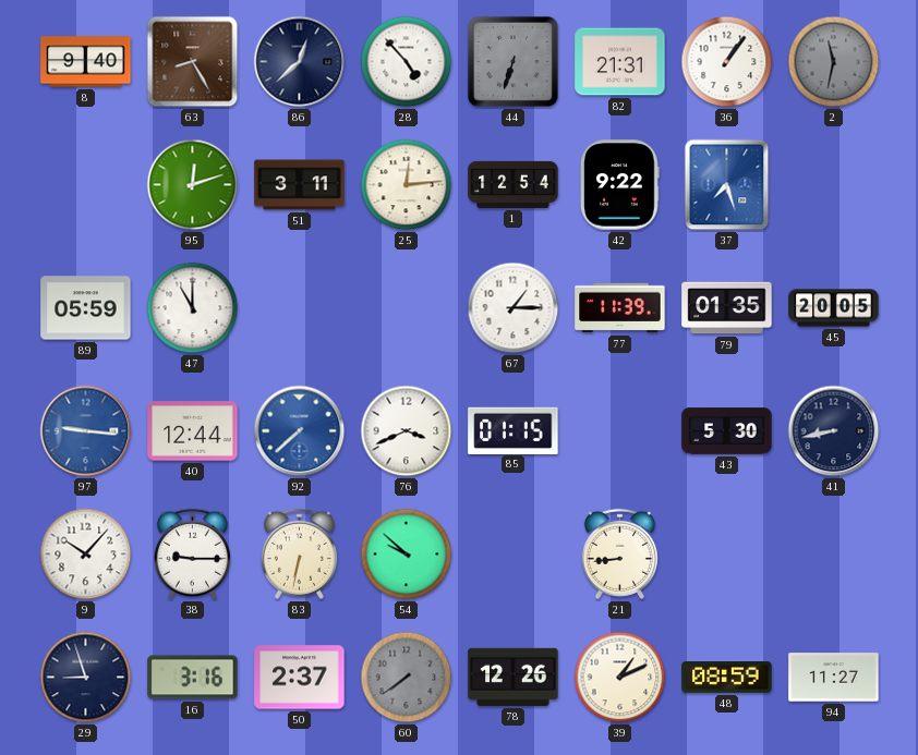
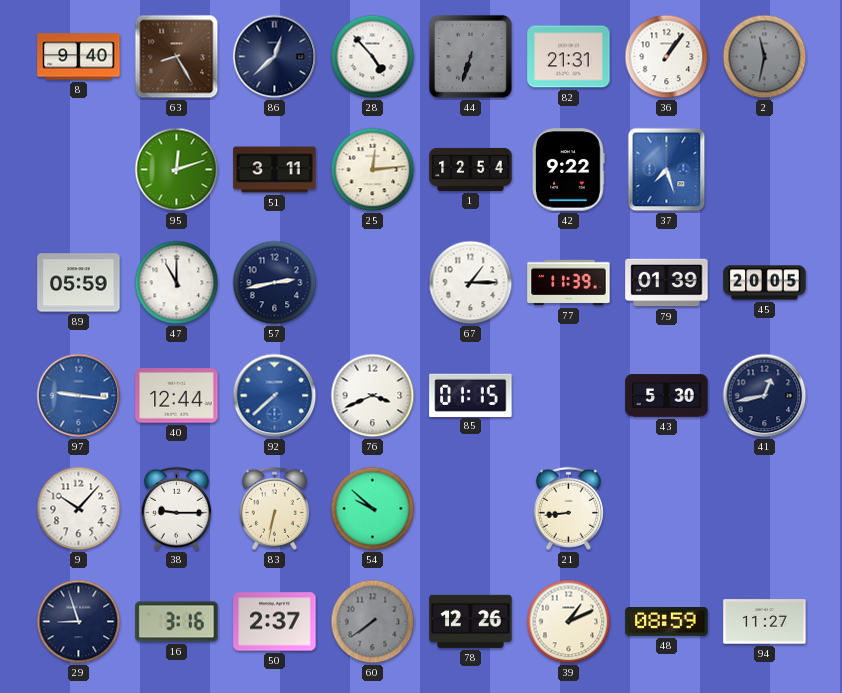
57: none -> 2:43 (275, 283)
79: 01:35 -> 01:39 (667, 283)
41: 8:43 -> 12:43 (765, 396)
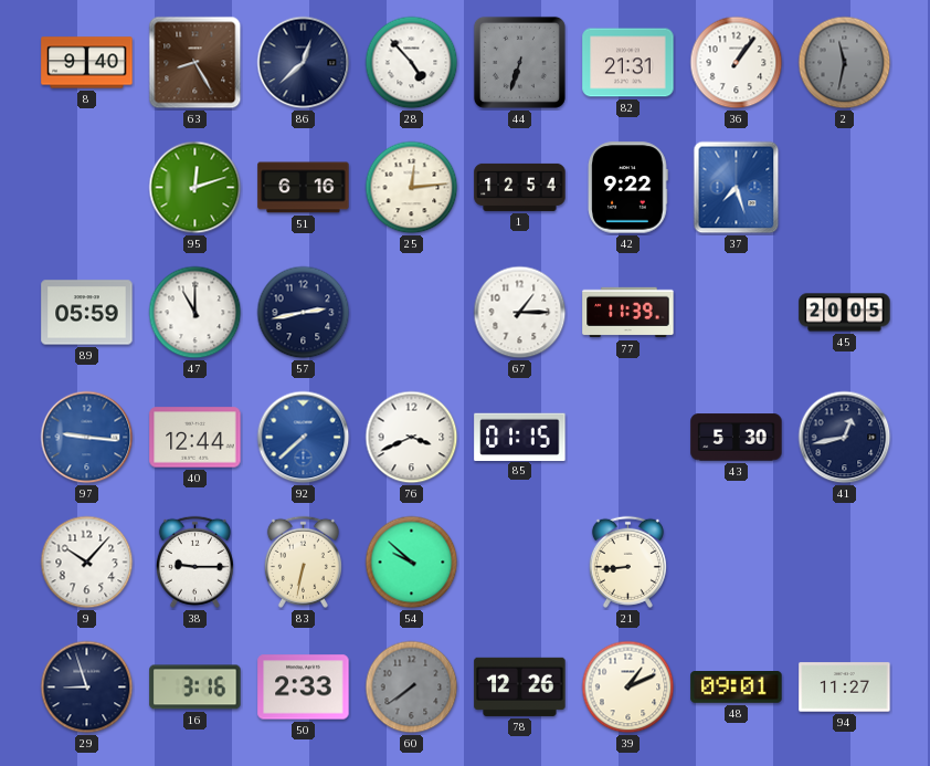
51: 3:11 -> 6:16 (304, 188)
79: 01:39 -> none (667, 283)
50: 2:37 -> 2:33 (304, 688)
48: 08:59 -> 09:01 (737, 688)
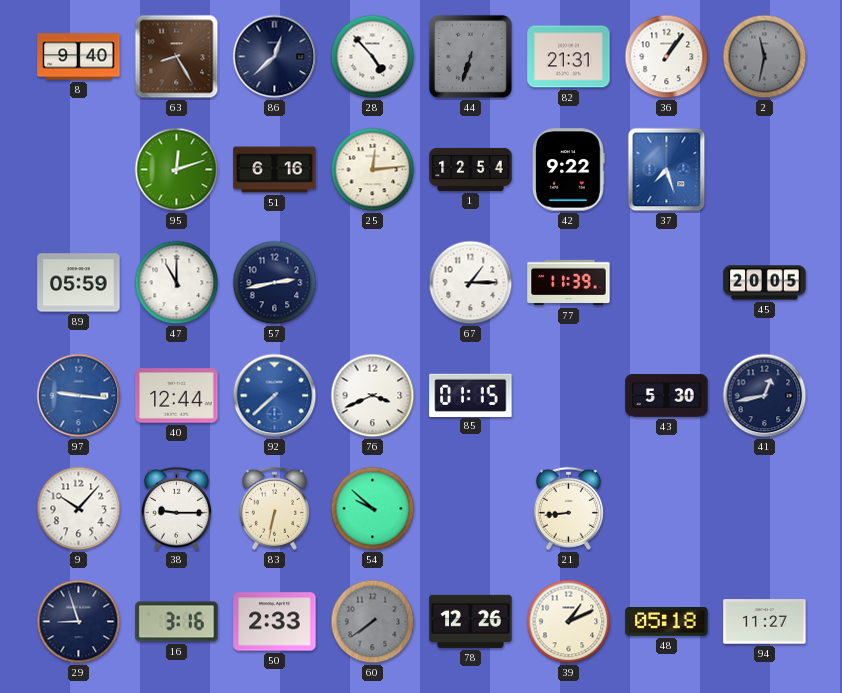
48: 09:01 -> 05:18 (667, 622)
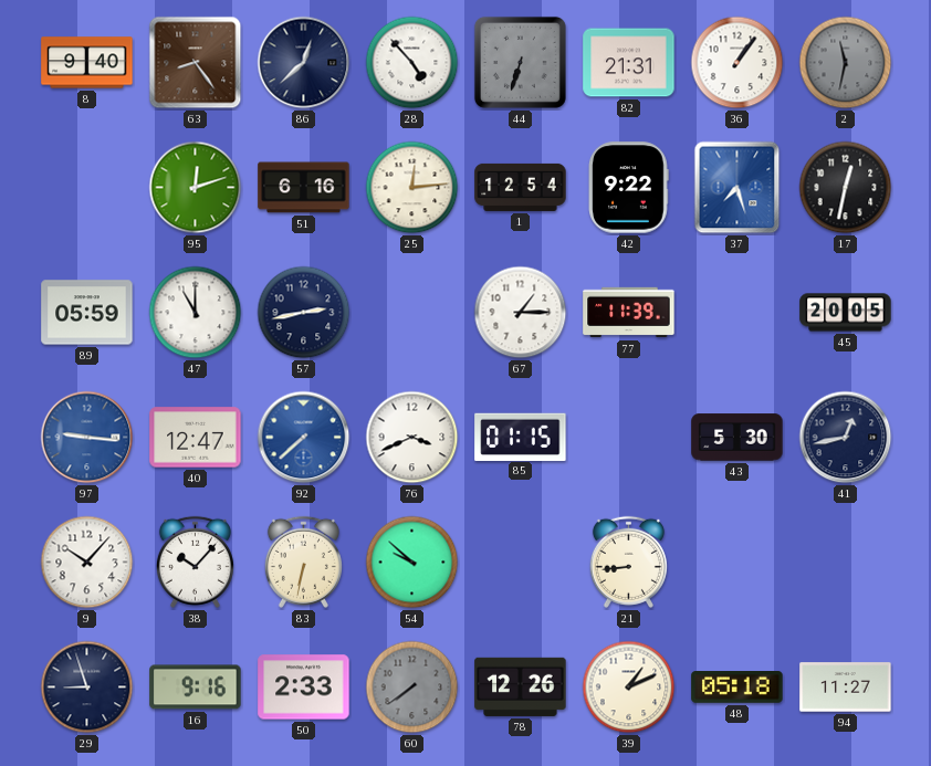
63: 8:25 -> 8:24 (196, 63)
17: none -> 12:32 (846, 188)
40: 12:44 -> 12:47 (196, 438)
38: 9:15 -> 10:07 (195, 562)
16: 3:16 -> 9:16 (196, 688)
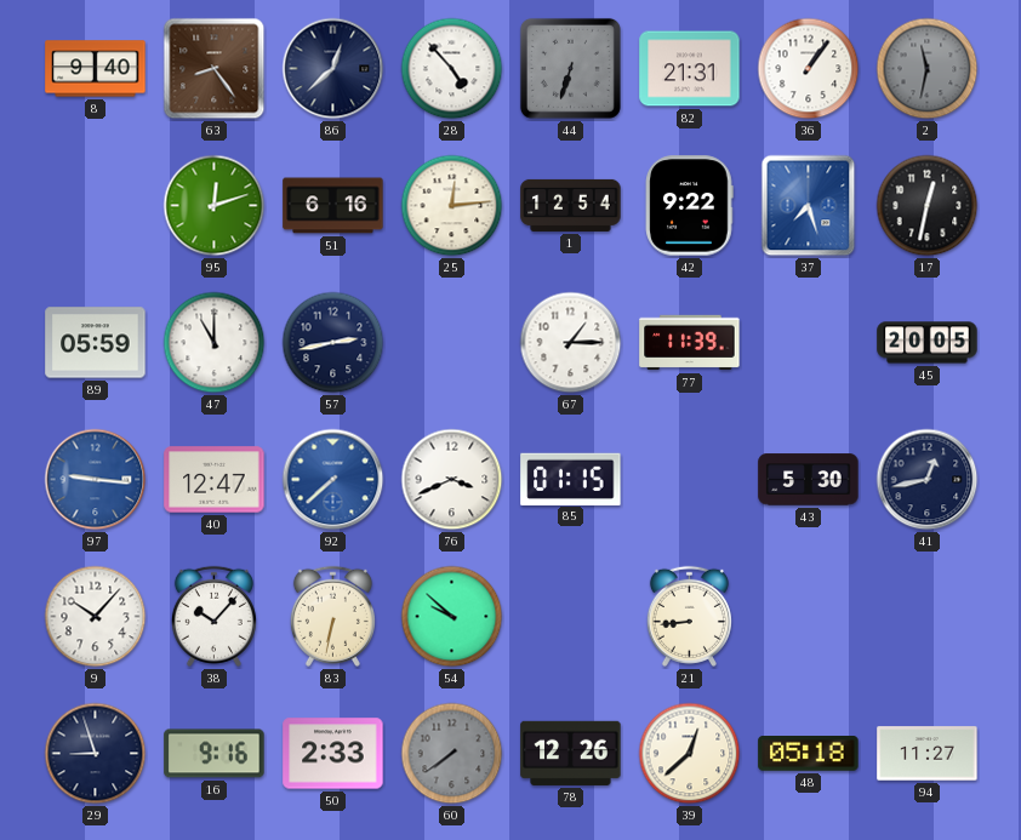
39: 1:11 -> 12:38 (690, 754)
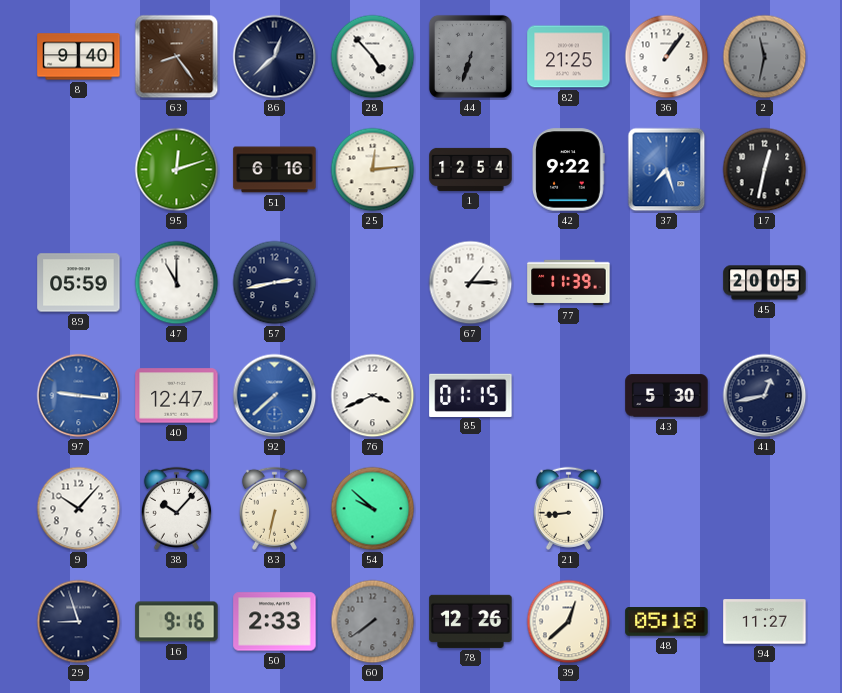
82: 21:31 -> 21:25 (569, 57)
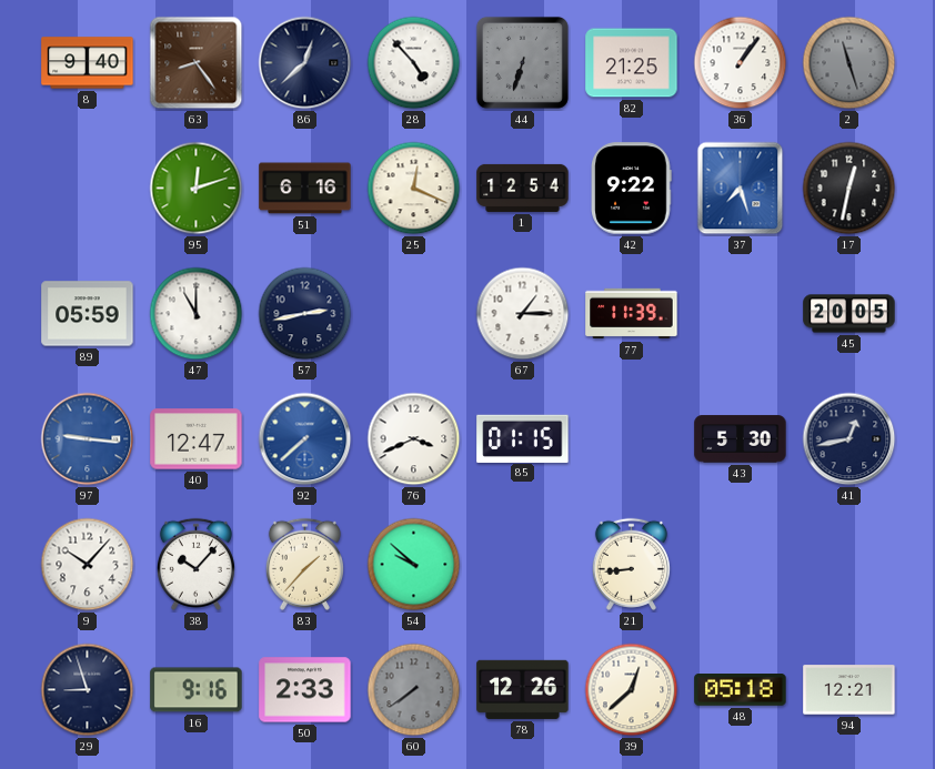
2: 11:32 -> 11:27 (849, 63)
25: 12:14 -> 12:19 (414, 189)
83: 6:32 -> 1:37 (304, 564)
94: 11:27 -> 12:21 (849, 690)
